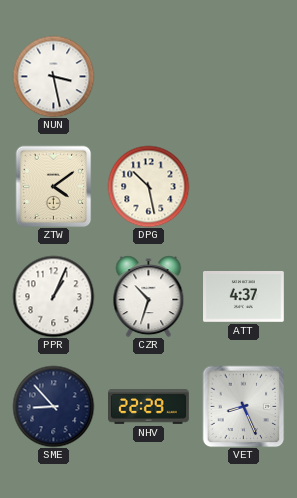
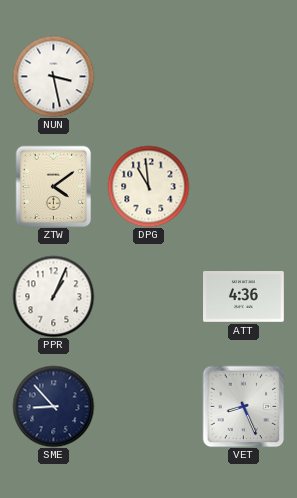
DPG: 10:28 -> 10:59 (148, 186)
CZR: 10:33 -> none (149, 296)
ATT: 4:37 -> 4:36 (244, 297)
NHV: 22:29 -> none (149, 407)
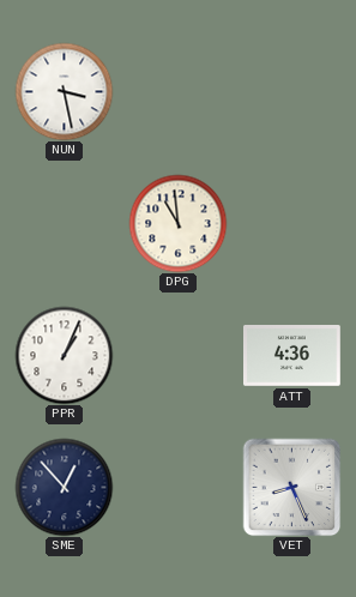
ZTW: 4:09 -> none (54, 186)
SME: 8:53 -> 12:53 (64, 487)
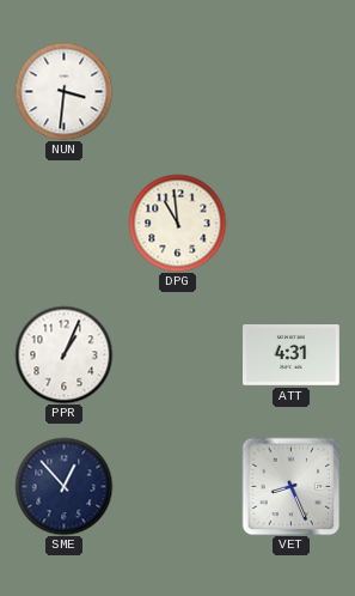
NUN: 3:28 -> 3:31 (63, 91)
ATT: 4:36 -> 4:31 (292, 355)
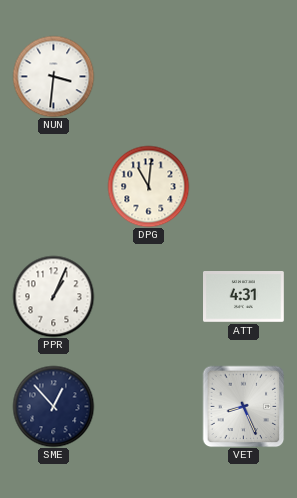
DPG: 10:59 -> 11:01 (148, 186)
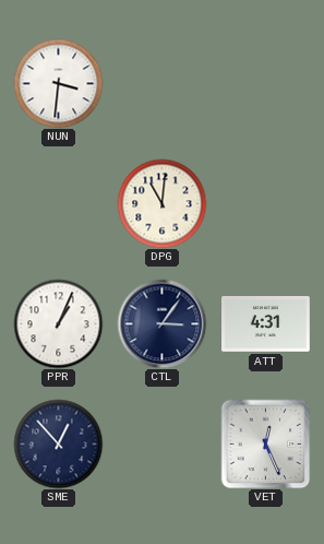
CTL: none -> 3:06 (161, 323)
VET: 8:26 -> 12:26 (265, 444)
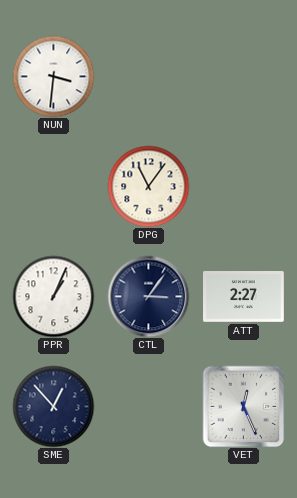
DPG: 11:01 -> 11:06 (148, 186)
ATT: 4:31 -> 2:27 (244, 297)
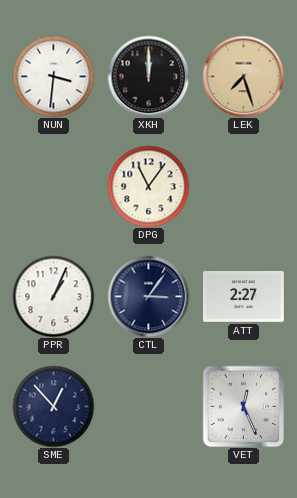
XKH: none -> 12:00 (148, 76)
LEK: none -> 7:27 (243, 76)
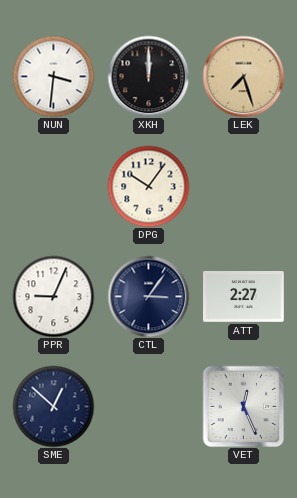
DPG: 11:06 -> 10:06 (148, 186)
PPR: 1:04 -> 9:04 (53, 296)
SME: 12:53 -> 12:52 (53, 406)
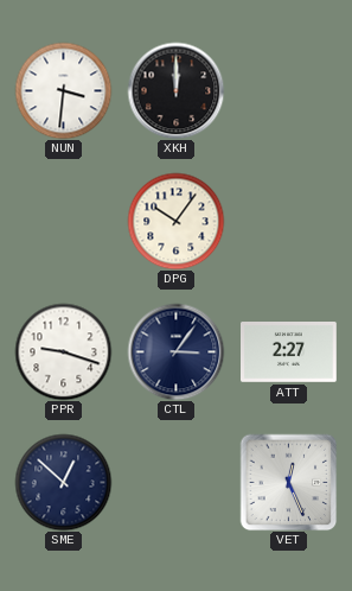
LEK: 7:27 -> none (243, 76)
PPR: 9:04 -> 9:18 (63, 351)
